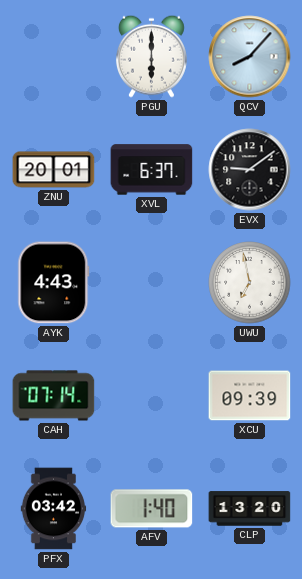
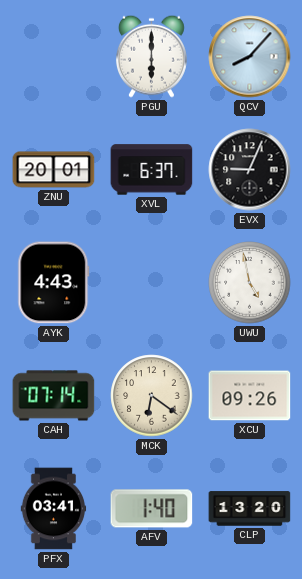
EVX: 9:09 -> 9:04 (250, 170)
UWU: 6:58 -> 4:58 (250, 283)
MCK: none -> 6:21 (152, 396)
XCU: 09:39 -> 09:26 (250, 396)
PFX: 03:42 -> 03:41 (54, 509)
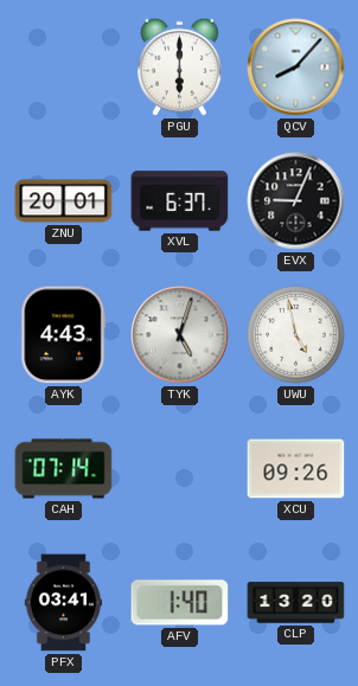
TYK: none -> 5:03 (180, 335)
MCK: 6:21 -> none (152, 396)
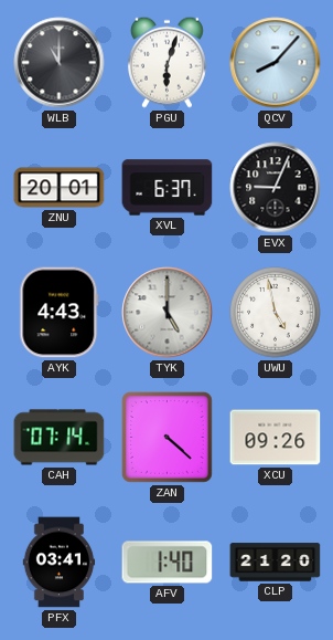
WLB: none -> 11:00 (60, 63)
PGU: 6:00 -> 6:03 (166, 62)
TYK: 5:03 -> 5:00 (168, 313)
ZAN: none -> 4:22 (168, 438)
CLP: 13:20 -> 21:20 (276, 563)
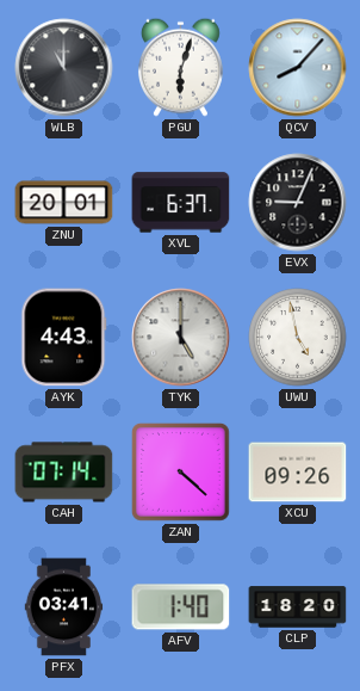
CLP: 21:20 -> 18:20 (298, 607)
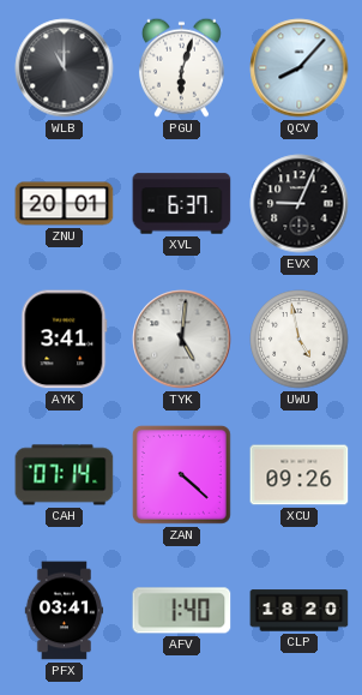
AYK: 4:43 -> 3:41 (65, 340)
TYK: 5:00 -> 5:01 (182, 340)
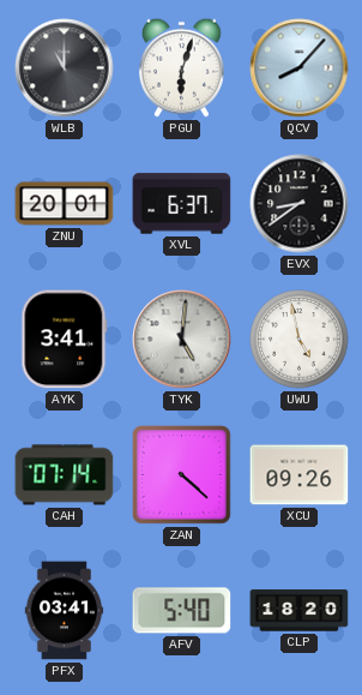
EVX: 9:04 -> 8:39 (300, 204)
AFV: 1:40 -> 5:40 (182, 611)
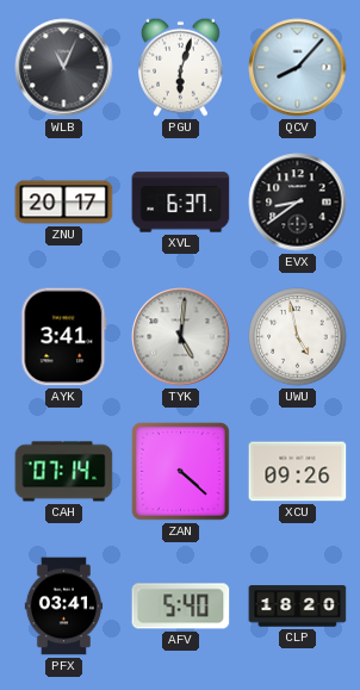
WLB: 11:00 -> 11:04 (64, 68)
ZNU: 20:01 -> 20:17 (64, 203)
